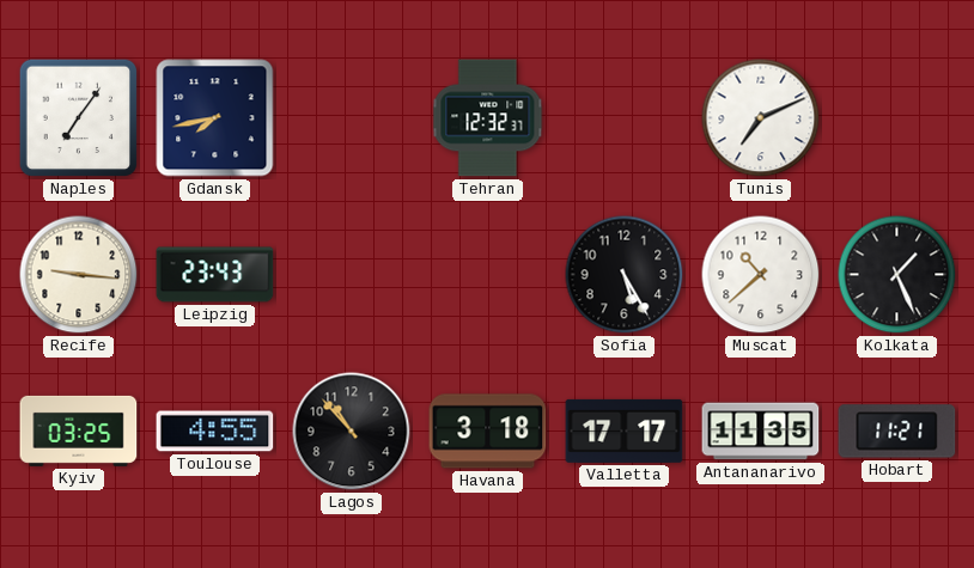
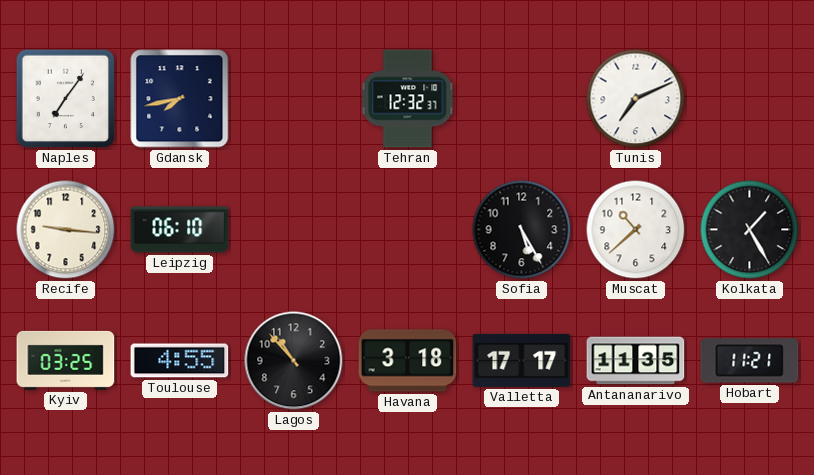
Leipzig: 23:43 -> 06:10 (180, 230)
Kolkata: 1:26 -> 1:25 (750, 230)
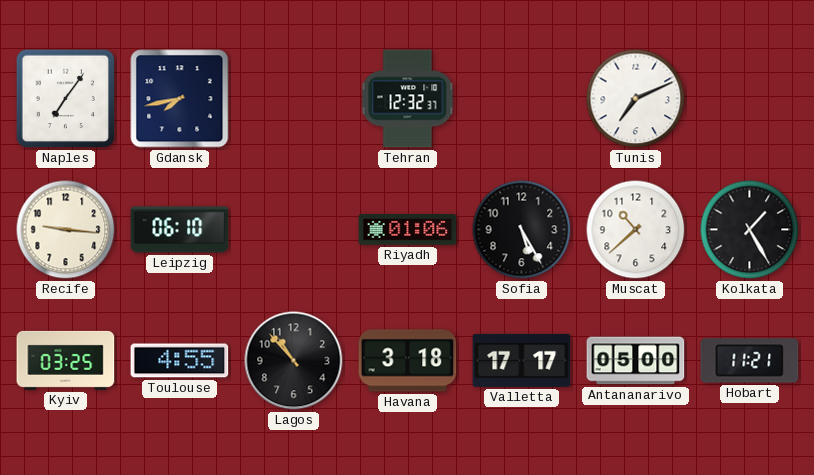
Riyadh: none -> 01:06 (408, 230)
Antananarivo: 11:35 -> 05:00 (636, 361)
